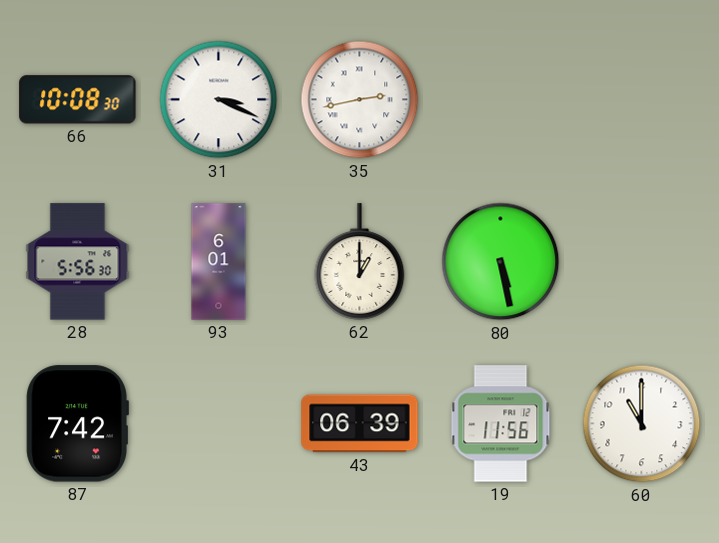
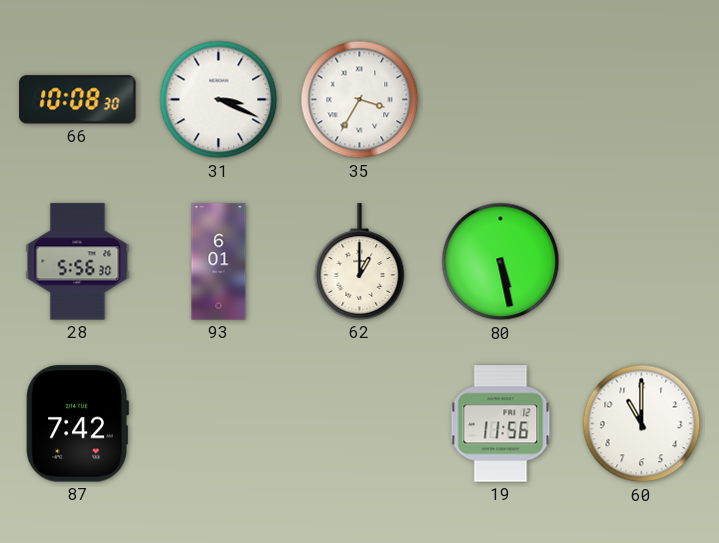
35: 2:43 -> 3:35 (360, 100)
43: 06:39 -> none (360, 424)
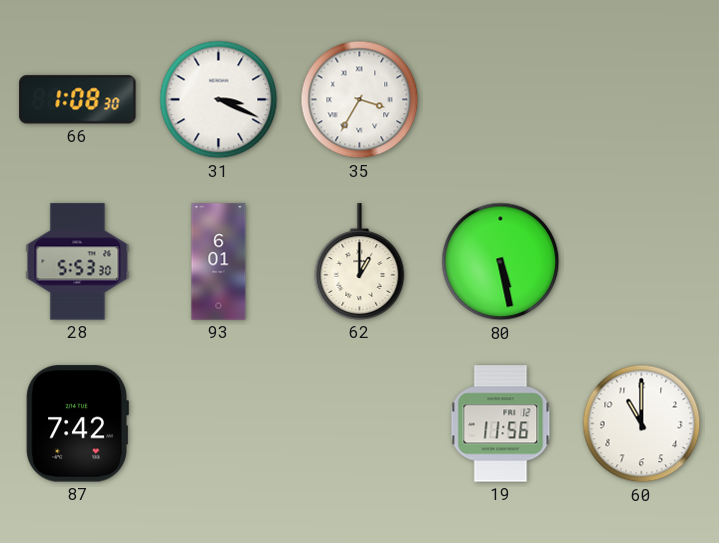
66: 10:08 -> 1:08 (78, 100)
28: 5:56 -> 5:53 (78, 262)
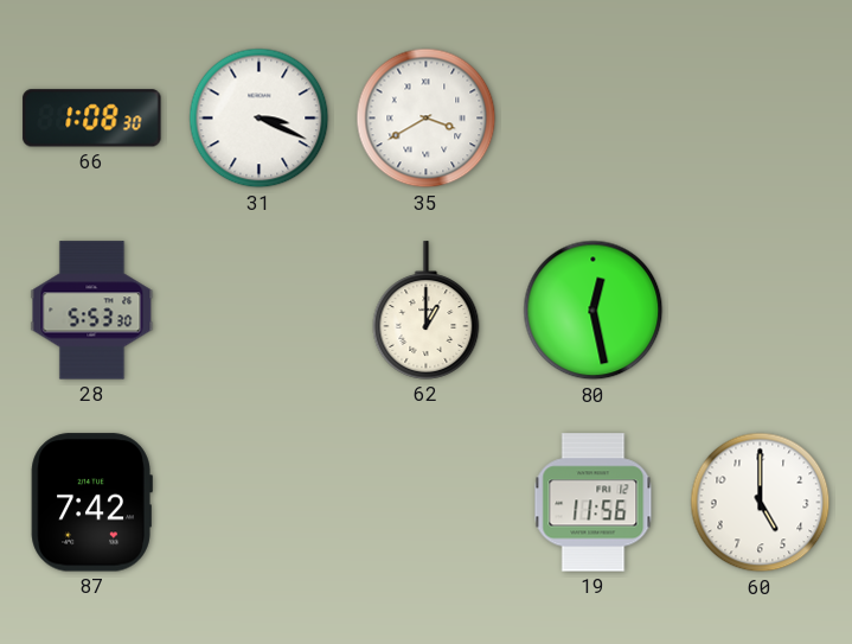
35: 3:35 -> 3:40 (427, 119)
93: 6:01 -> none (219, 262)
80: 5:28 -> 12:28 (594, 311)
60: 11:00 -> 5:00 (761, 503)
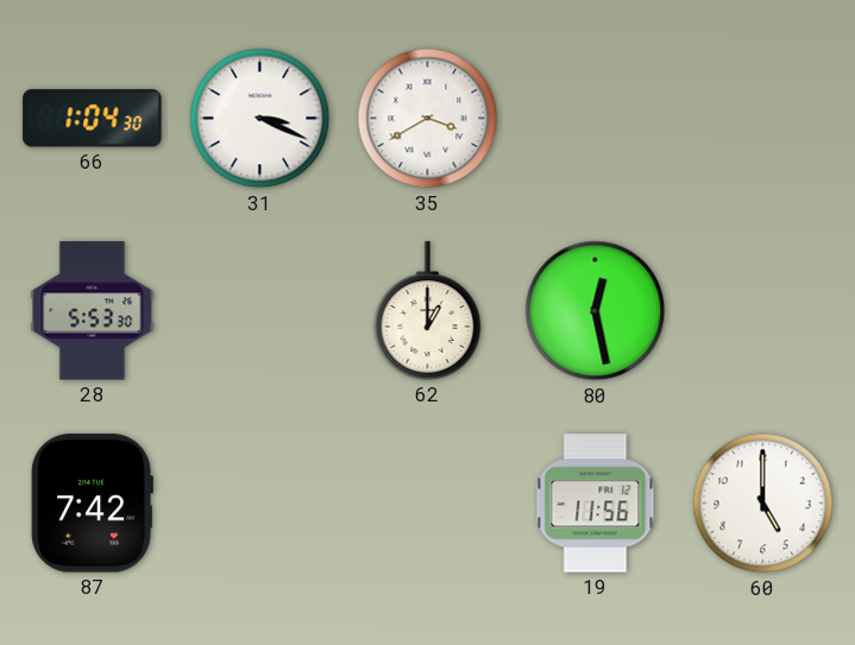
66: 1:08 -> 1:04 (93, 119)
